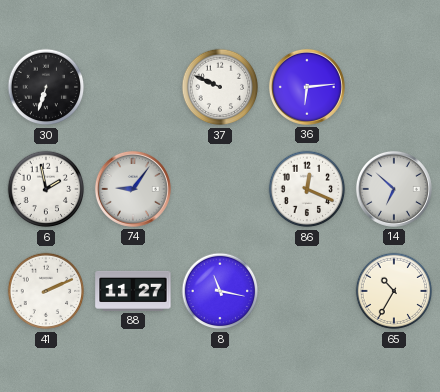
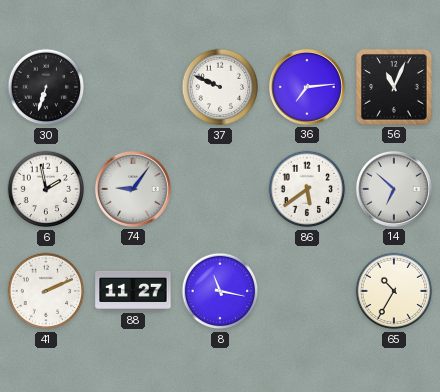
36: 6:14 -> 7:14 (307, 87)
56: none -> 11:04 (394, 87)
86: 12:19 -> 5:39 (307, 189)
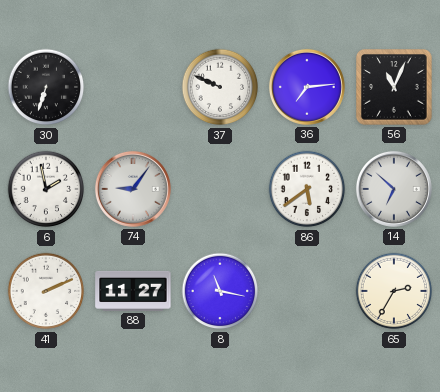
65: 10:35 -> 2:35 (394, 291)
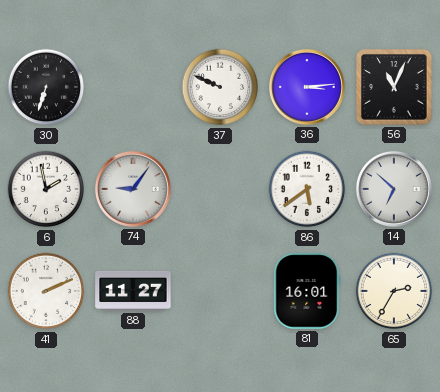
36: 7:14 -> 3:14 (307, 87)
8: 11:17 -> none (220, 291)
81: none -> 16:01 (307, 291)
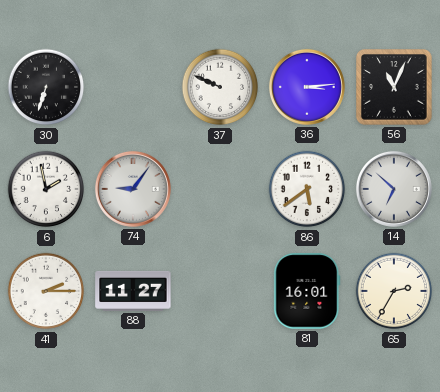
41: 2:11 -> 2:15 (46, 291)
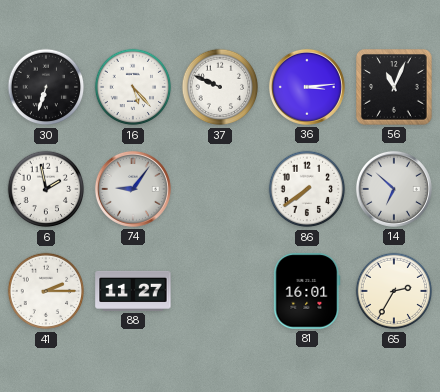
16: none -> 5:23 (133, 87)
86: 5:39 -> 7:39 (307, 189)
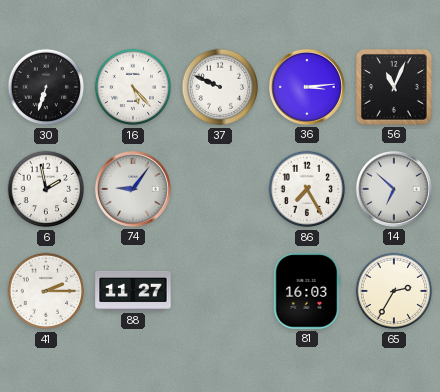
86: 7:39 -> 7:25 (307, 189)
81: 16:01 -> 16:03 (307, 291)
